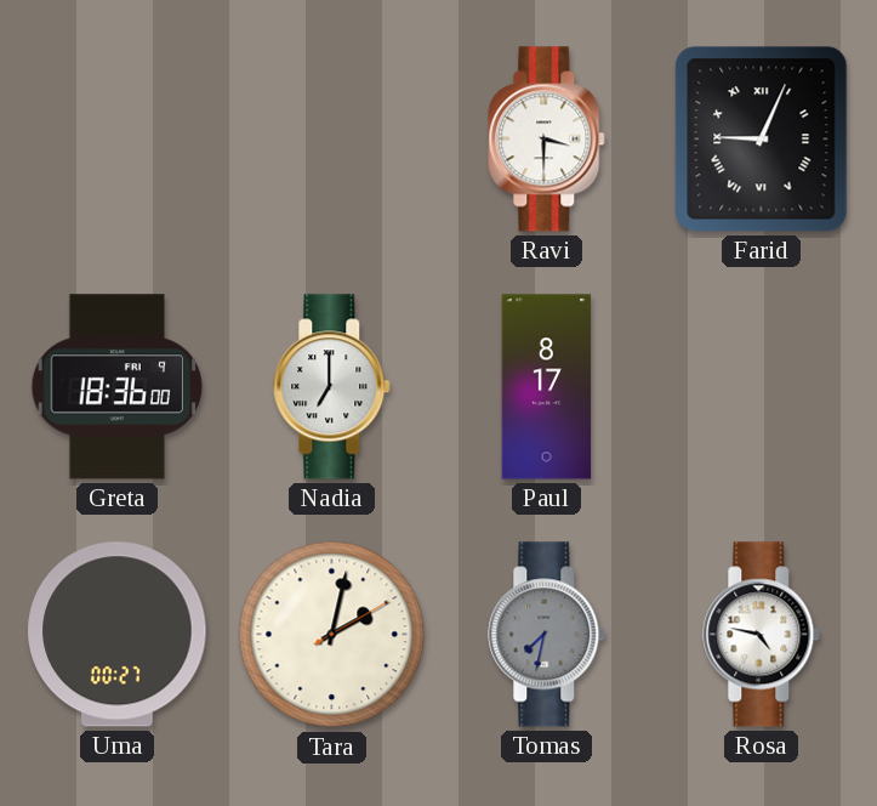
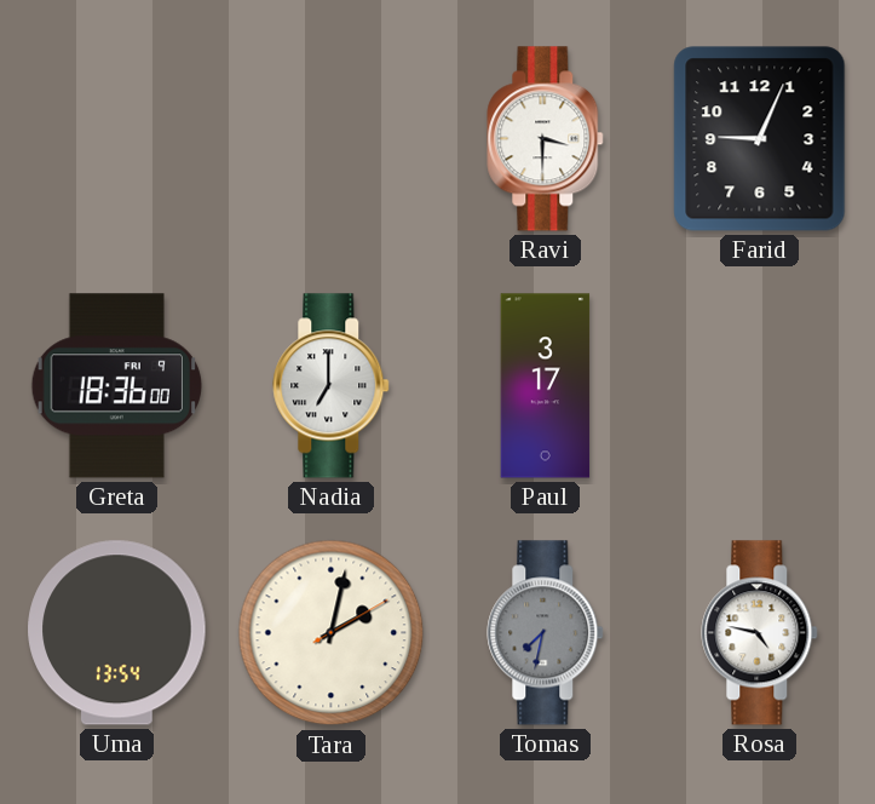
Farid numerals: Roman -> Arabic (760, 139)
Paul: 8:17 -> 3:17 (546, 386)
Uma: 00:27 -> 13:54 (117, 633)
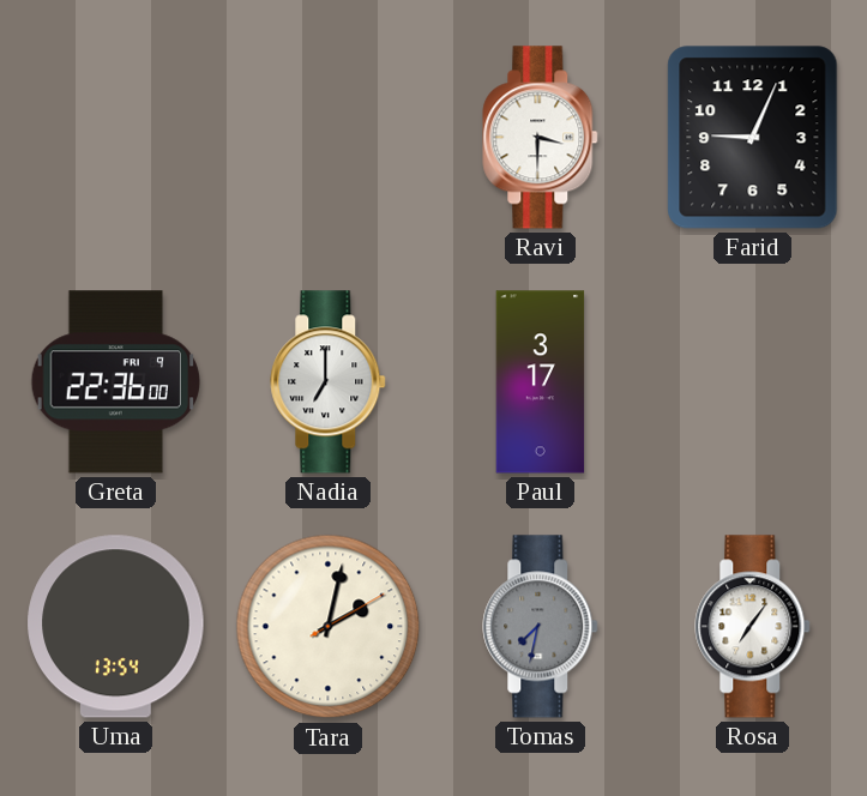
Greta: 18:36 -> 22:36 (115, 382)
Rosa: 4:47 -> 7:06 (753, 627)
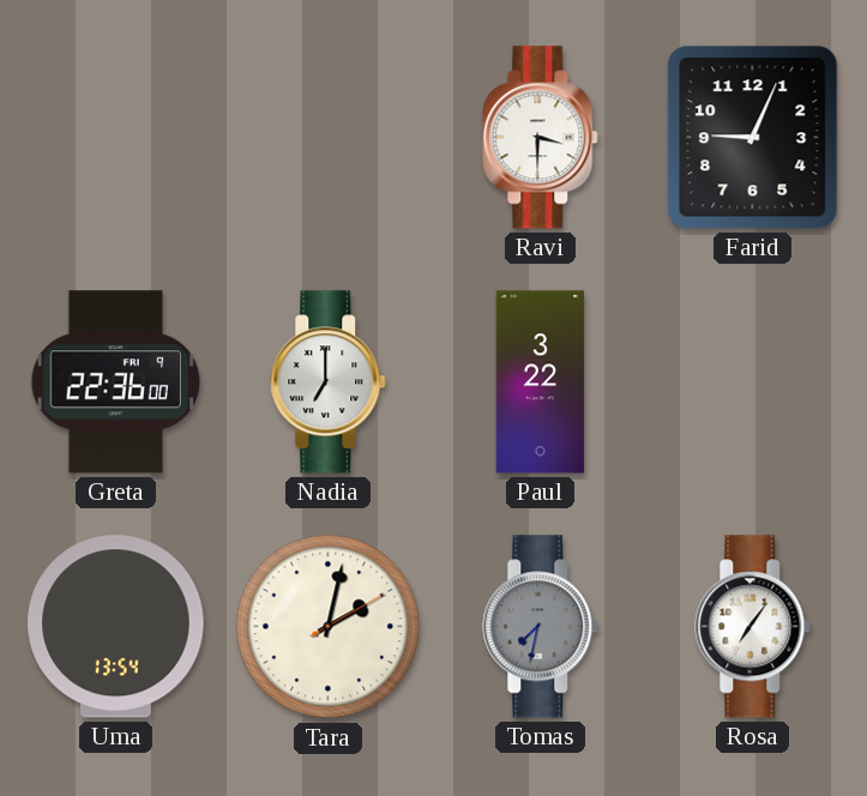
Paul: 3:17 -> 3:22 (541, 382)
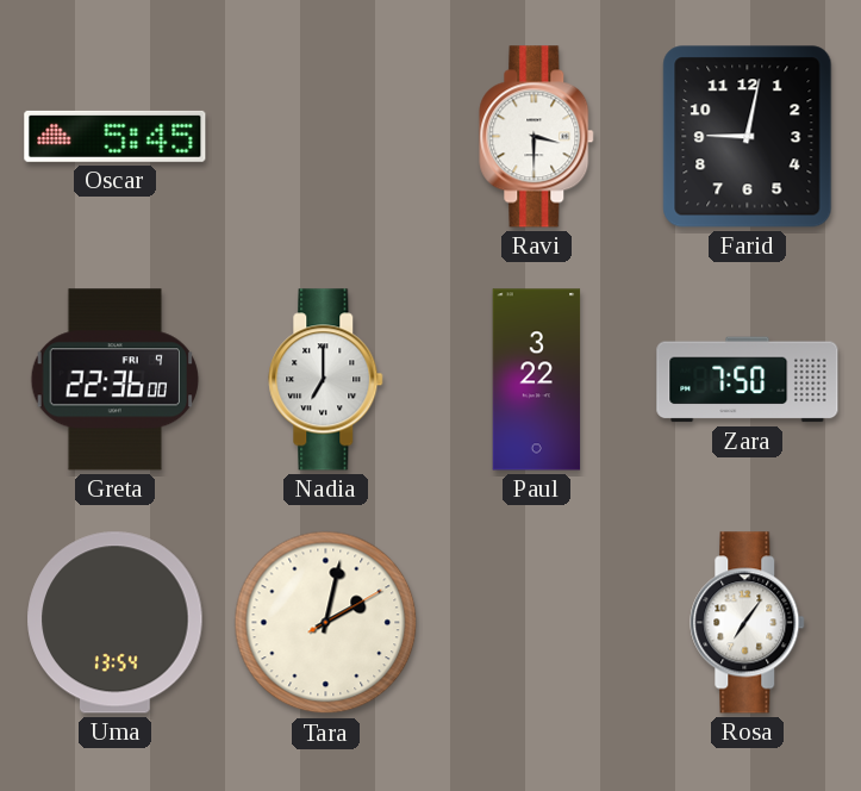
Oscar: none -> 5:45 (116, 136)
Farid: 9:04 -> 9:02 (748, 137)
Zara: none -> 7:50 (748, 380)
Tomas: 7:32 -> none (541, 627)
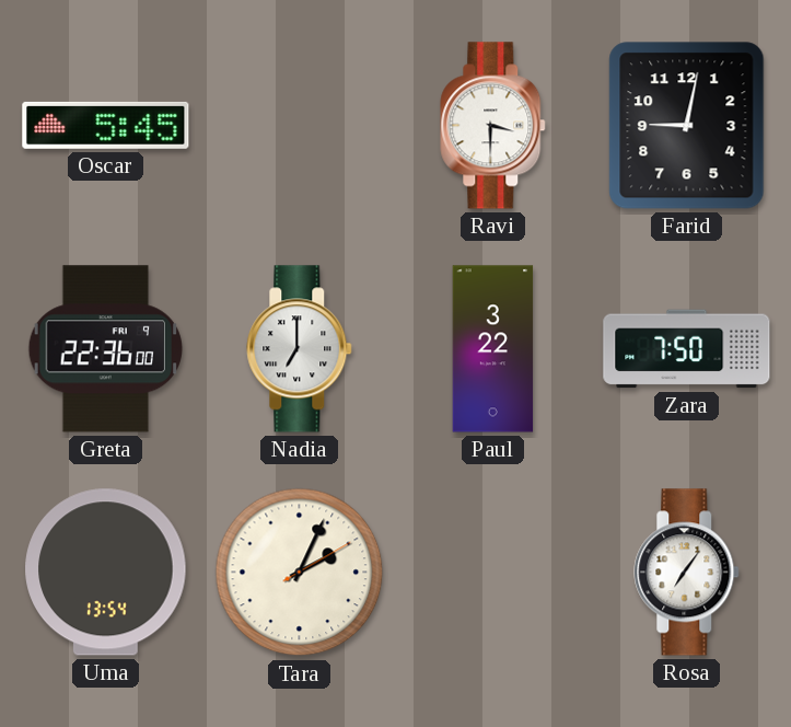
Tara: 2:02 -> 2:04 (300, 573)
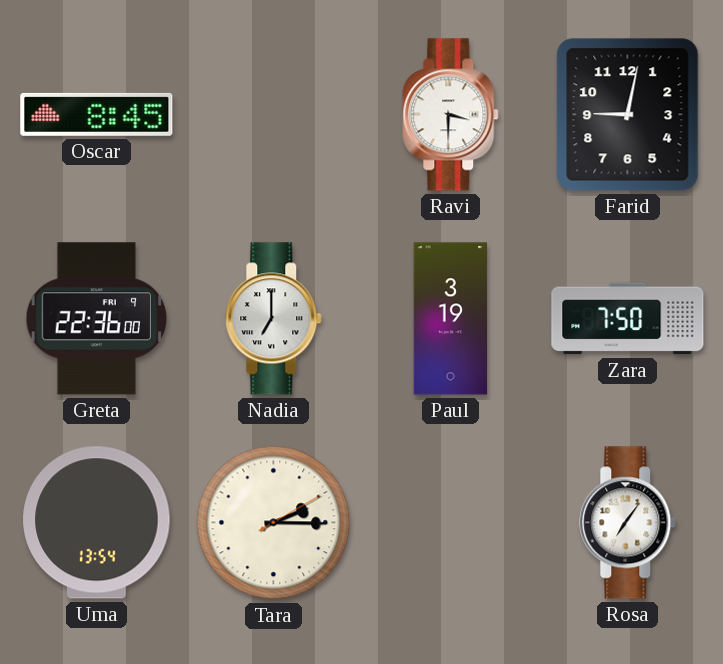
Oscar: 5:45 -> 8:45 (97, 114)
Paul: 3:22 -> 3:19 (451, 319)
Tara: 2:04 -> 2:15 (274, 523)
